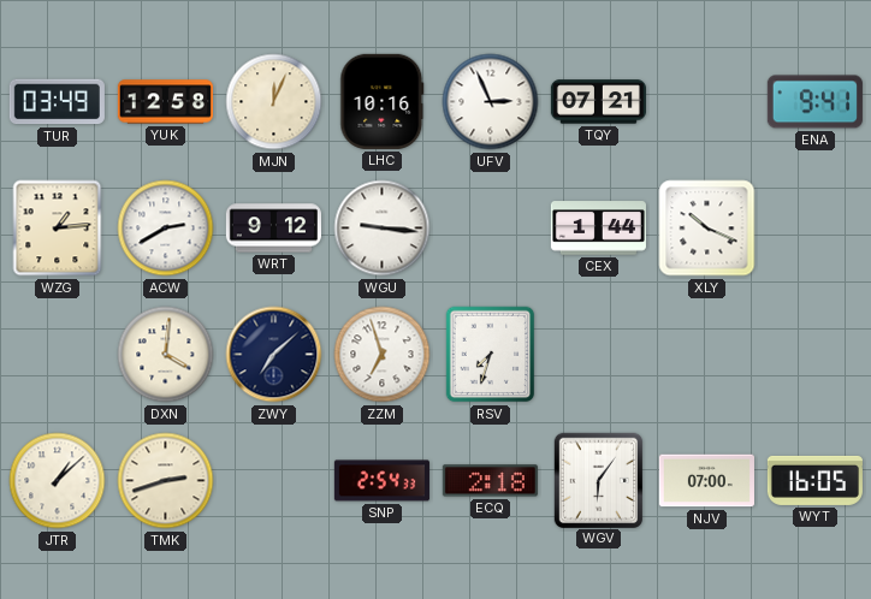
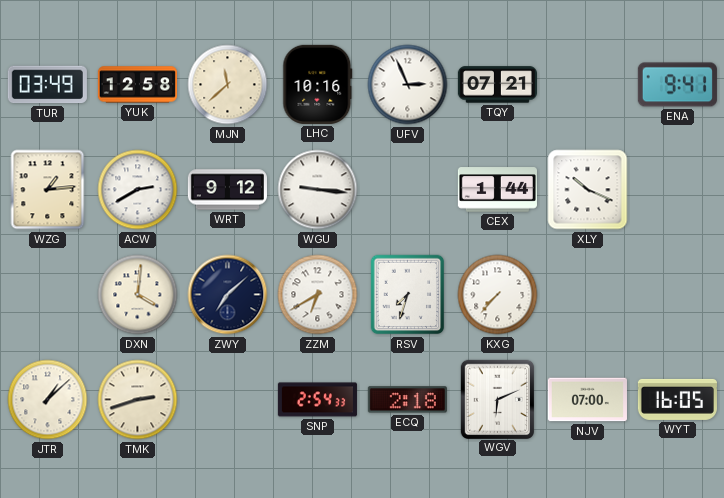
MJN: 12:04 -> 11:38 (228, 85)
ZZM: 6:57 -> 6:40 (318, 295)
KXG: none -> 7:37 (498, 295)
WGV: 6:06 -> 6:11 (497, 399)
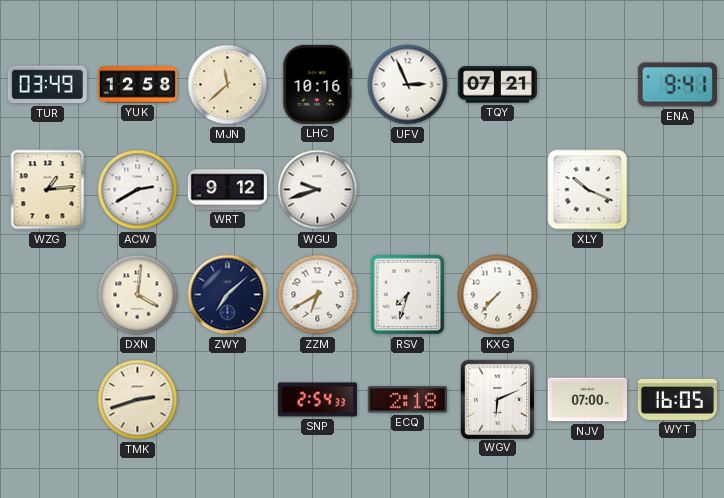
WGU: 9:16 -> 9:42 (318, 190)
CEX: 1:44 -> none (497, 190)
JTR: 1:08 -> none (48, 400)
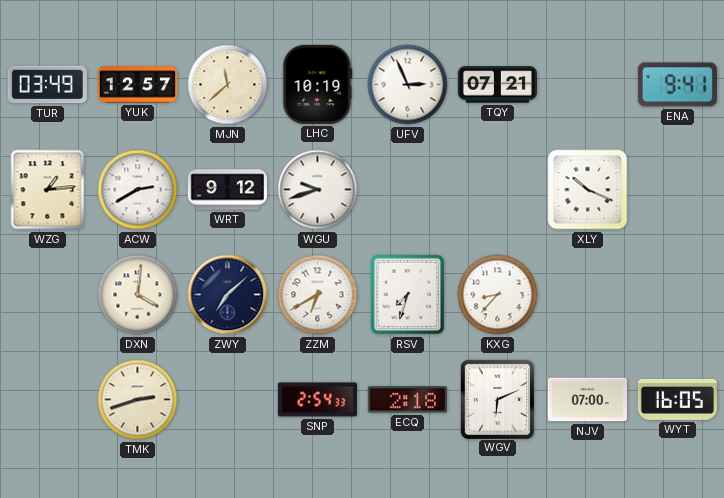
YUK: 12:58 -> 12:57 (137, 85)
LHC: 10:16 -> 10:19 (318, 84)
KXG: 7:37 -> 8:37 (498, 295)
